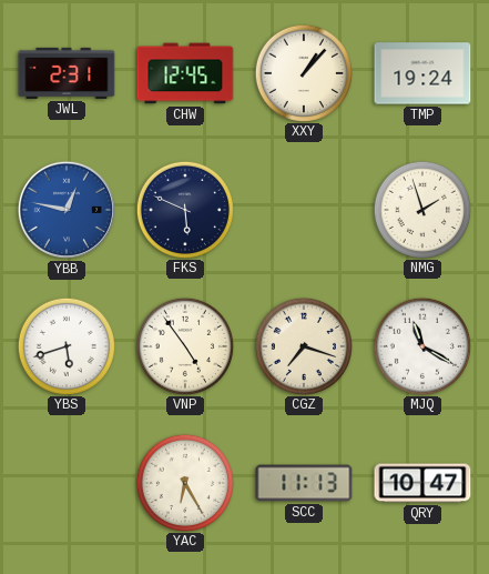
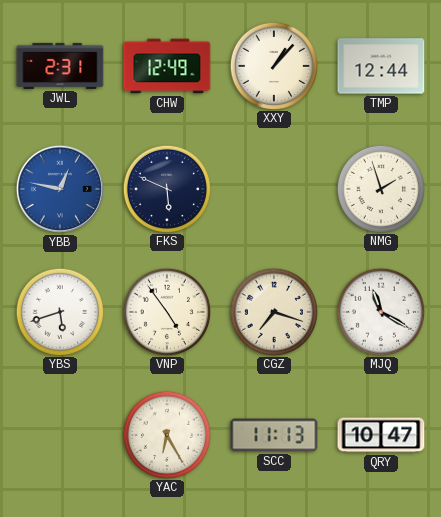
CHW: 12:45 -> 12:49 (167, 66)
TMP: 19:24 -> 12:44 (381, 66)
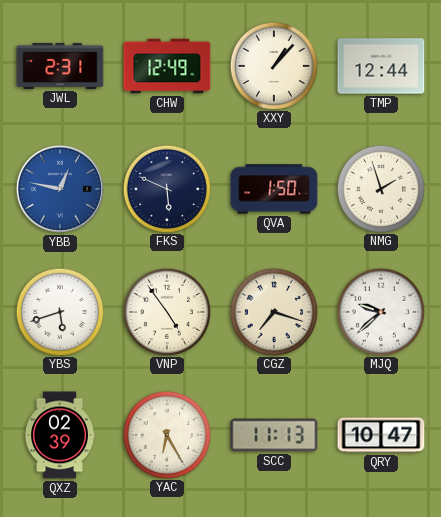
QVA: none -> 1:50 (274, 189)
MJQ: 11:20 -> 9:38 (380, 311)
QXZ: none -> 02:39 (60, 435)
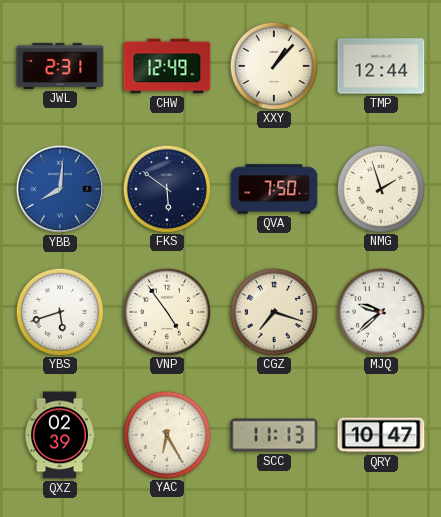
YBB: 12:47 -> 8:01 (60, 189)
FKS: 5:49 -> 5:51 (166, 188)
QVA: 1:50 -> 7:50 (274, 189)
